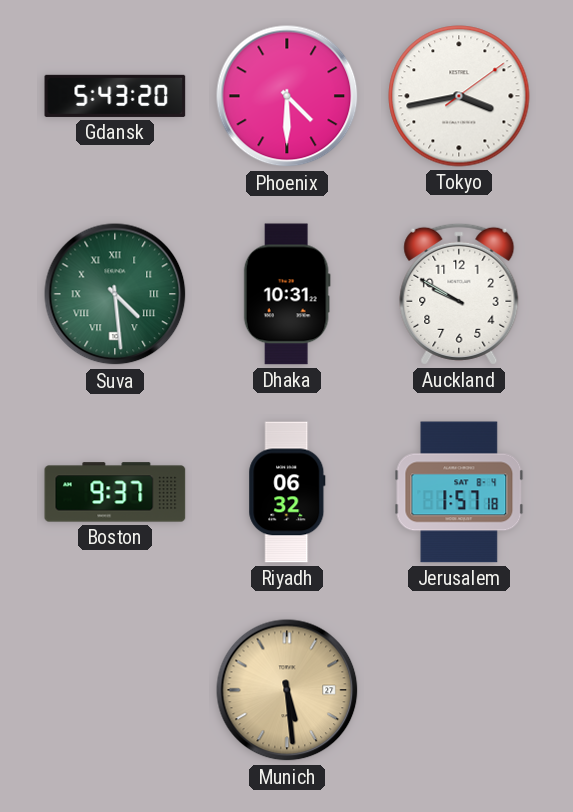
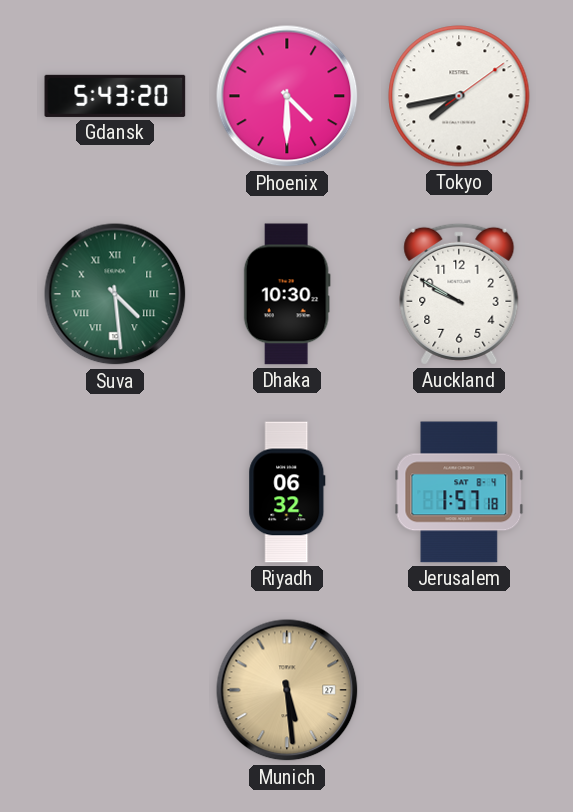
Tokyo: 3:43 -> 7:43 (459, 96)
Dhaka: 10:31 -> 10:30 (287, 294)
Boston: 9:37 -> none (115, 492)
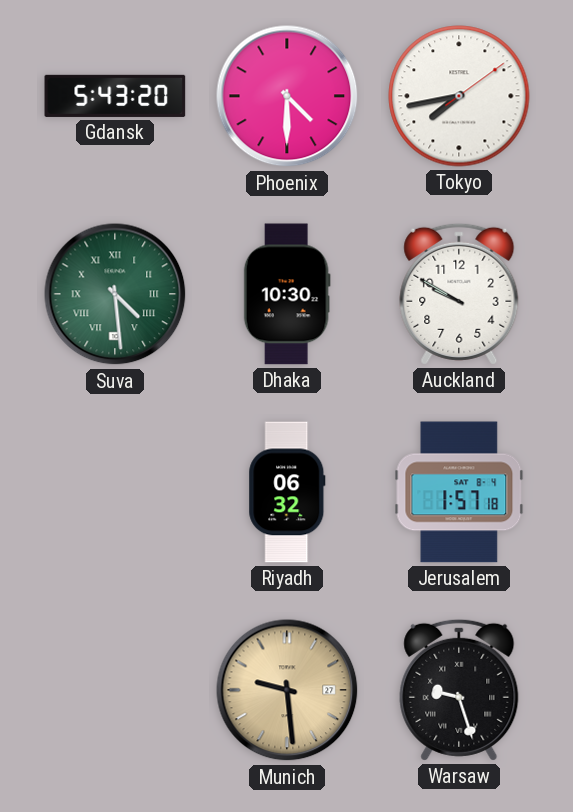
Munich: 5:29 -> 9:29 (287, 690)
Warsaw: none -> 9:27 (459, 690)
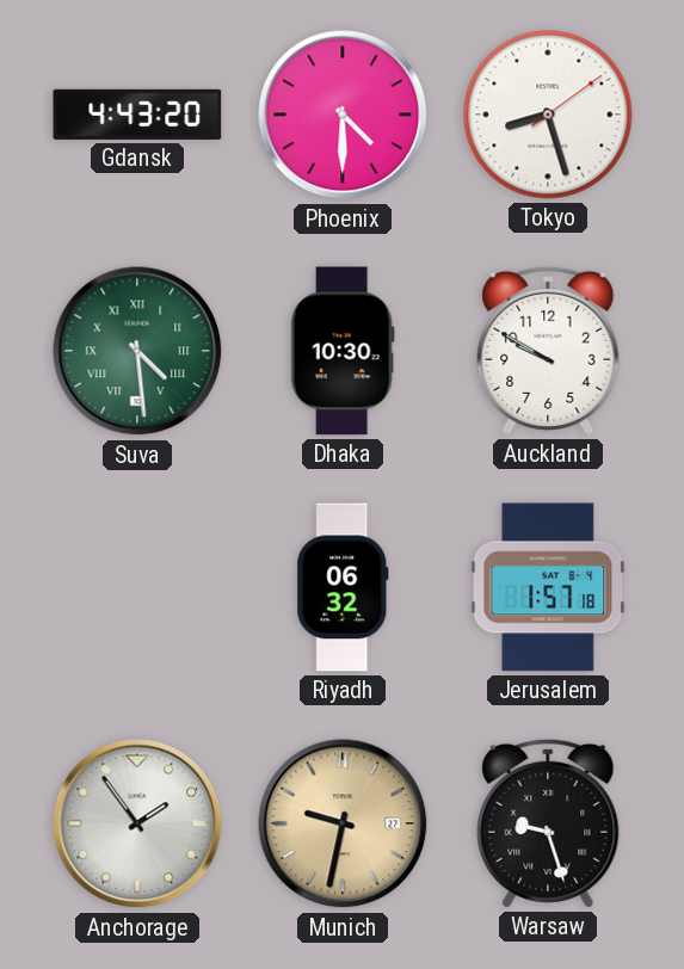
Gdansk: 5:43 -> 4:43 (137, 115)
Tokyo: 7:43 -> 8:27 (548, 115)
Anchorage: none -> 1:54 (137, 823)
Munich: 9:29 -> 9:32 (343, 823)
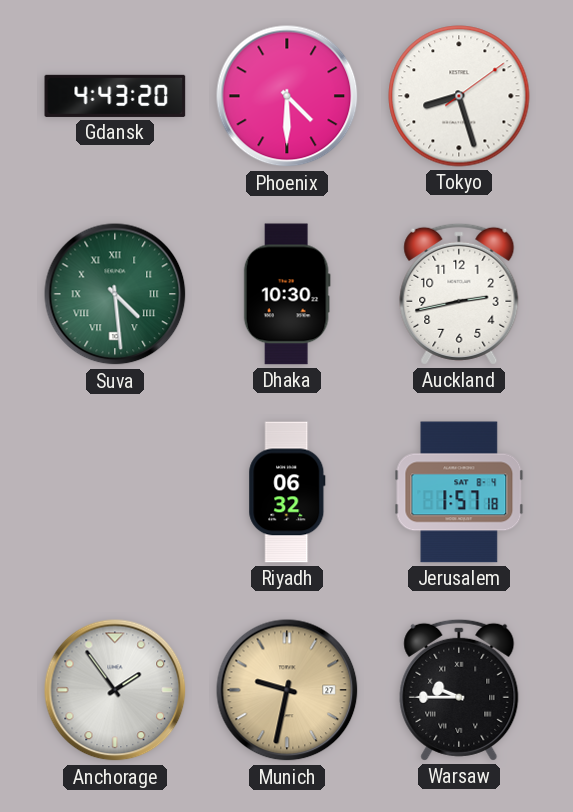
Auckland: 9:50 -> 2:43 (459, 294)
Warsaw: 9:27 -> 9:45 (459, 690)
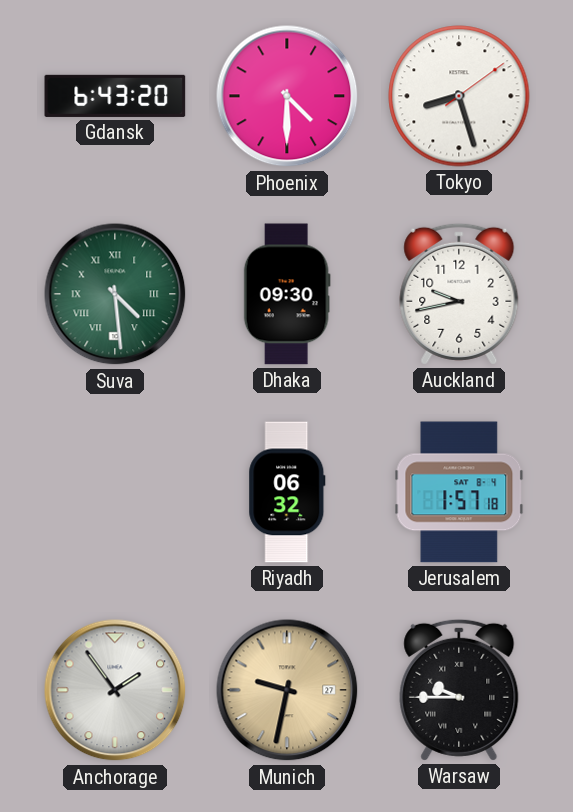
Gdansk: 4:43 -> 6:43 (115, 96)
Dhaka: 10:30 -> 09:30 (287, 294)
Auckland: 2:43 -> 9:43 (459, 294)
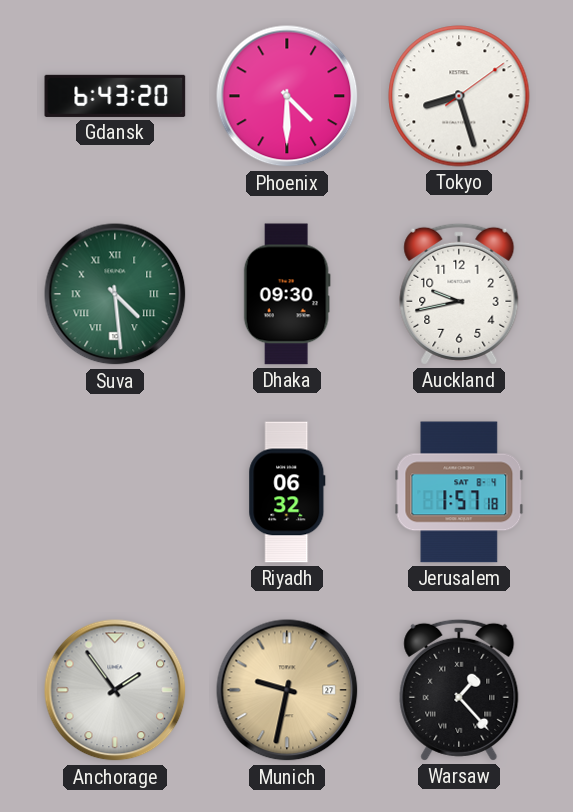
Warsaw: 9:45 -> 1:23 (459, 690)
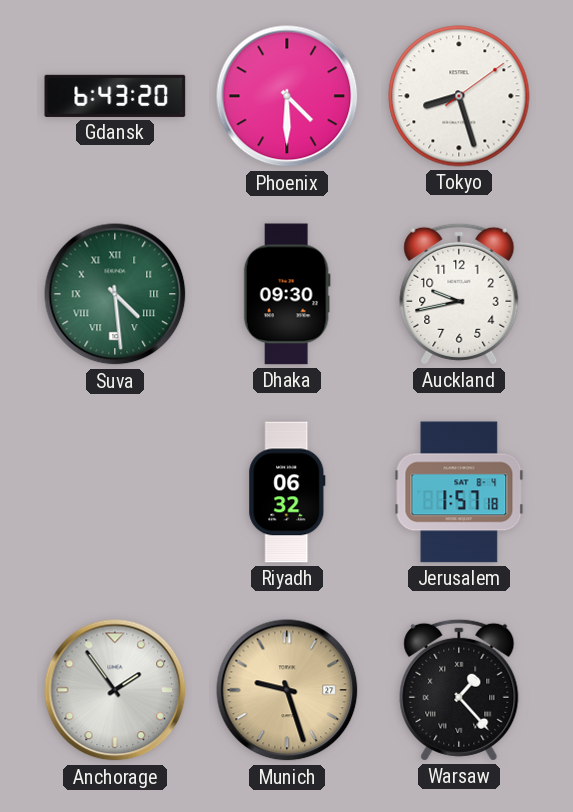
Munich: 9:32 -> 9:27 (287, 690)
